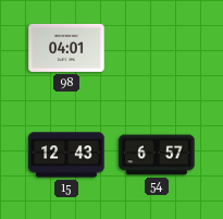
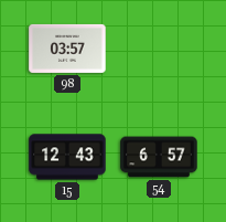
98: 04:01 -> 03:57 (67, 49)
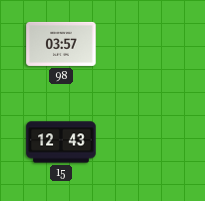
54: 6:57 -> none (159, 157)
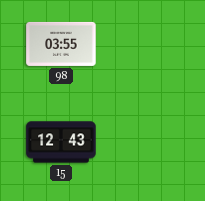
98: 03:57 -> 03:55 (61, 44)
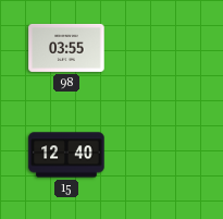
15: 12:43 -> 12:40 (66, 155)
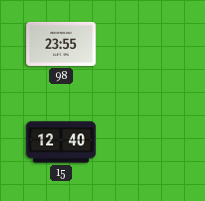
98: 03:55 -> 23:55 (61, 44)
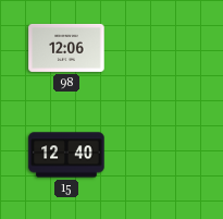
98: 23:55 -> 12:06 (66, 48)
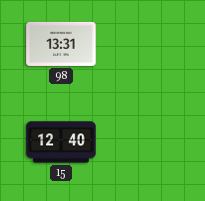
98: 12:06 -> 13:31 (61, 44)
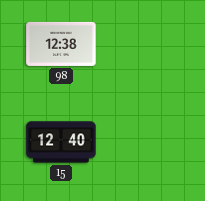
98: 13:31 -> 12:38 (61, 44)
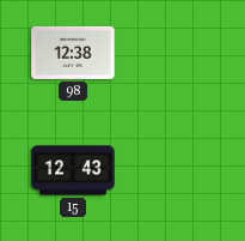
15: 12:40 -> 12:43 (73, 170)
